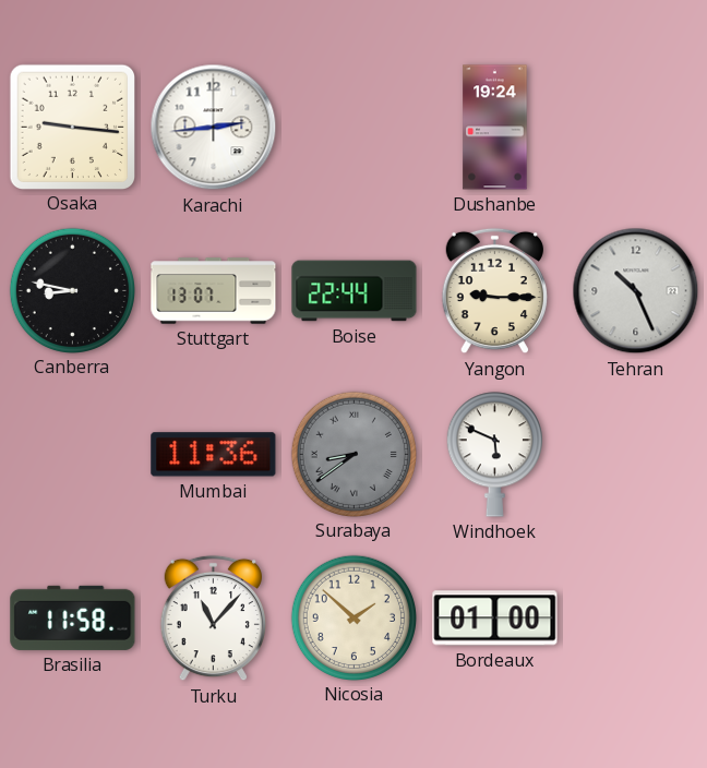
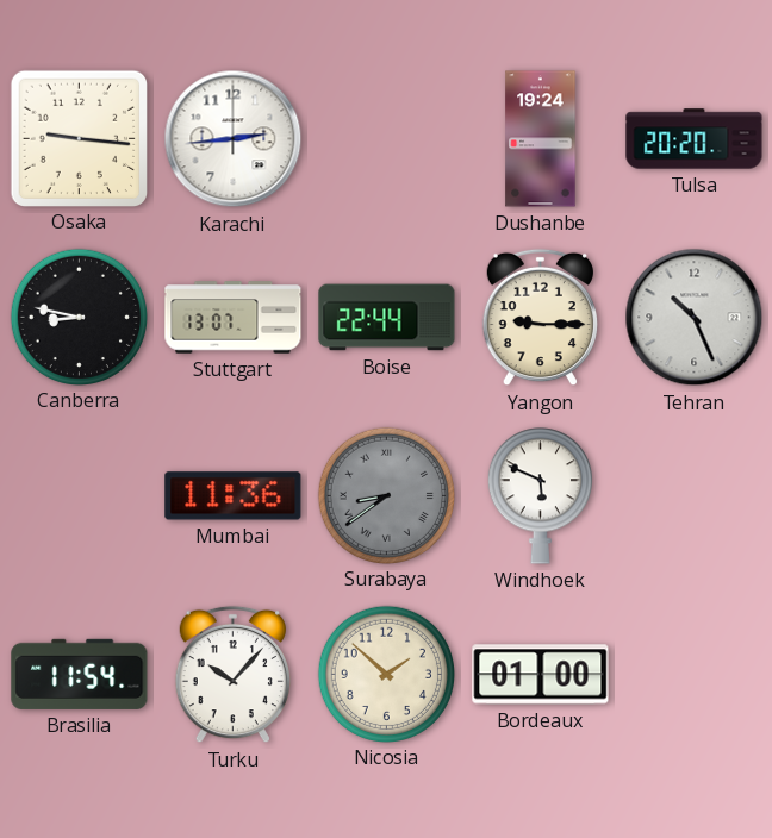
Tulsa: none -> 20:20 (695, 139)
Brasilia: 11:58 -> 11:54 (80, 674)
Turku: 11:07 -> 10:07 (232, 675)
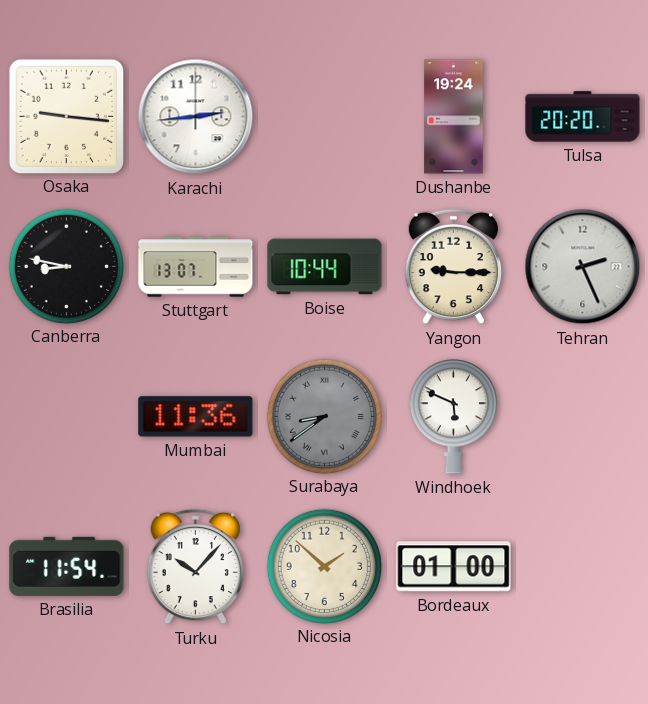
Boise: 22:44 -> 10:44 (325, 267)
Tehran: 10:26 -> 2:26 (583, 267)
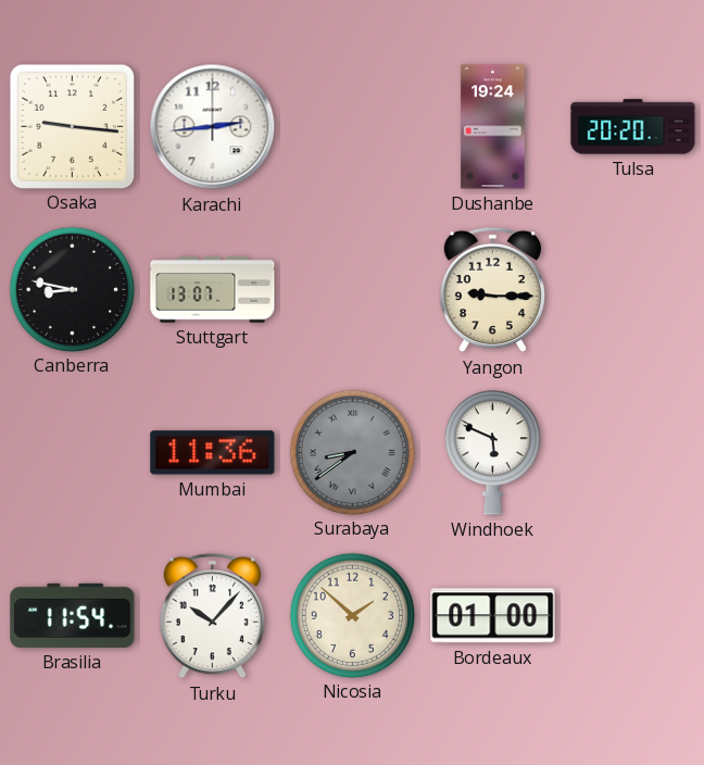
Boise: 10:44 -> none (325, 267)
Tehran: 2:26 -> none (583, 267)
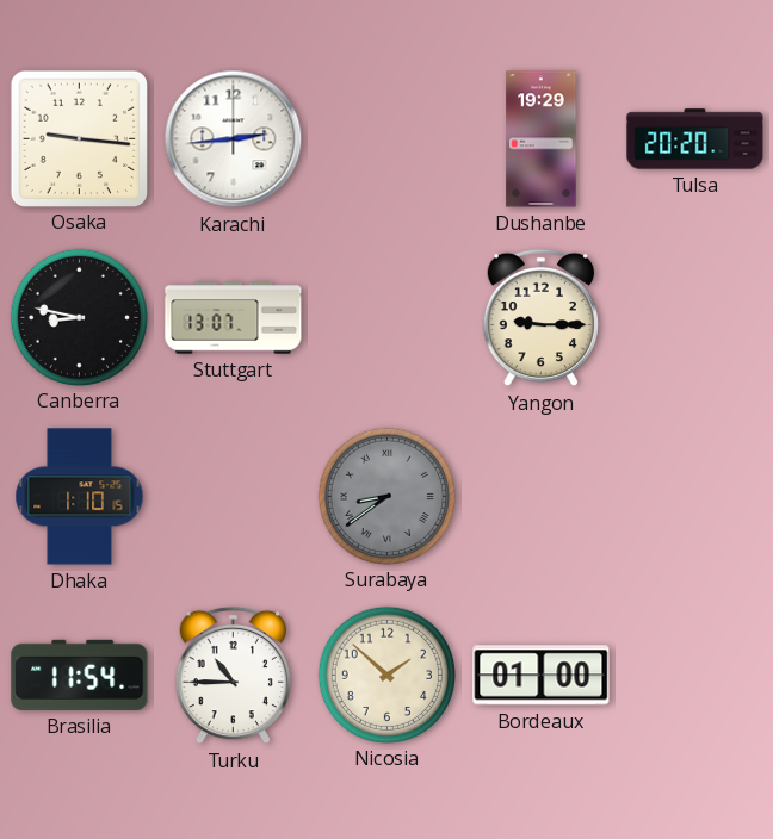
Dushanbe: 19:24 -> 19:29 (542, 139)
Dhaka: none -> 1:10 (80, 497)
Mumbai: 11:36 -> none (213, 453)
Windhoek: 5:49 -> none (492, 453)
Turku: 10:07 -> 10:45 (233, 676)
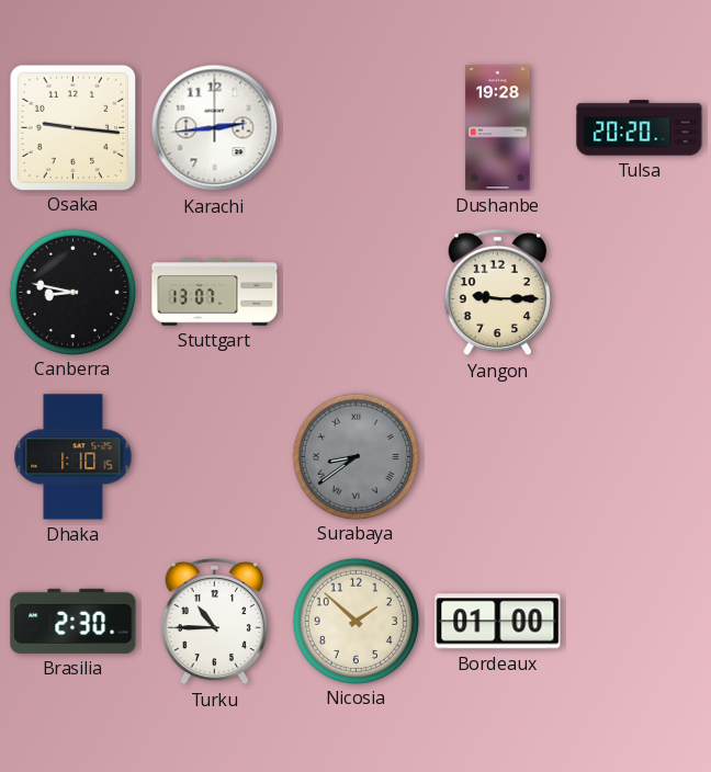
Dushanbe: 19:29 -> 19:28 (498, 128)
Brasilia: 11:54 -> 2:30 (74, 621)
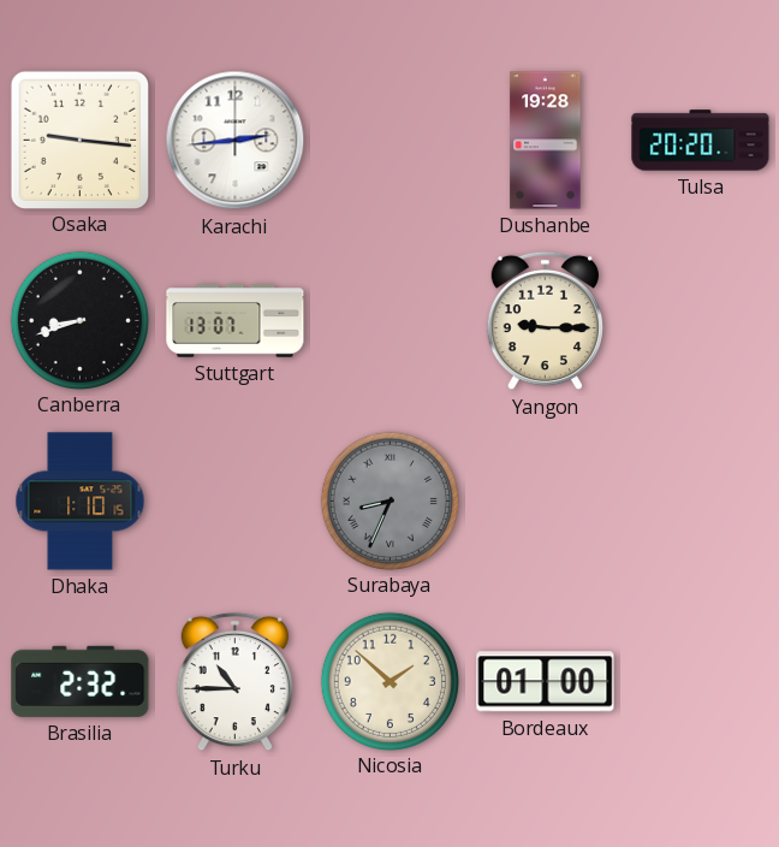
Canberra: 8:47 -> 8:42 (79, 320)
Surabaya: 8:39 -> 8:34 (389, 500)
Brasilia: 2:30 -> 2:32 (81, 681)
